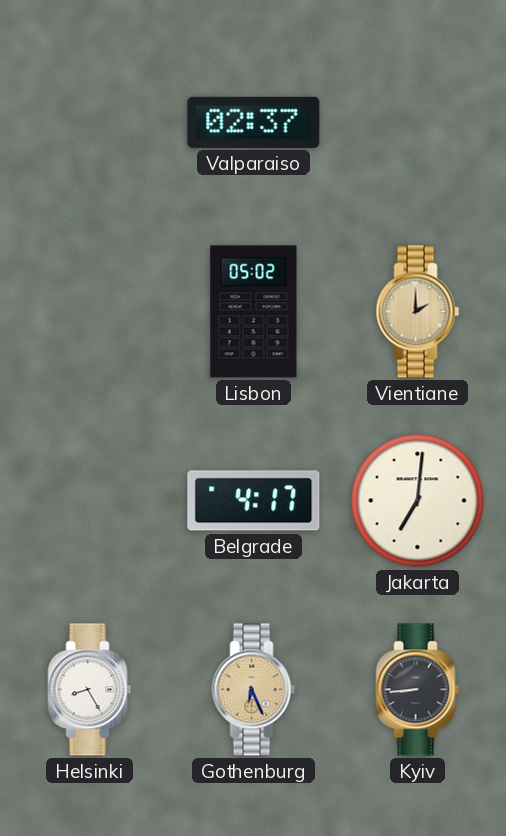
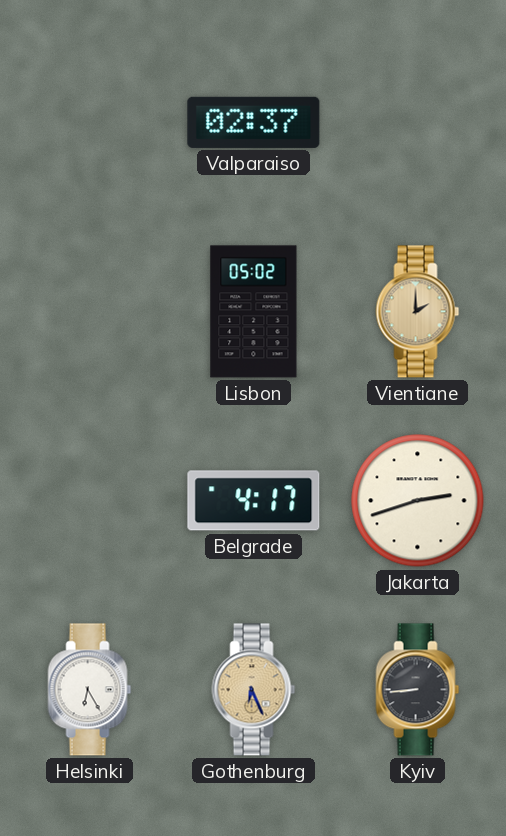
Jakarta: 7:01 -> 2:42 (418, 501)
Helsinki: 8:25 -> 6:25 (90, 690)
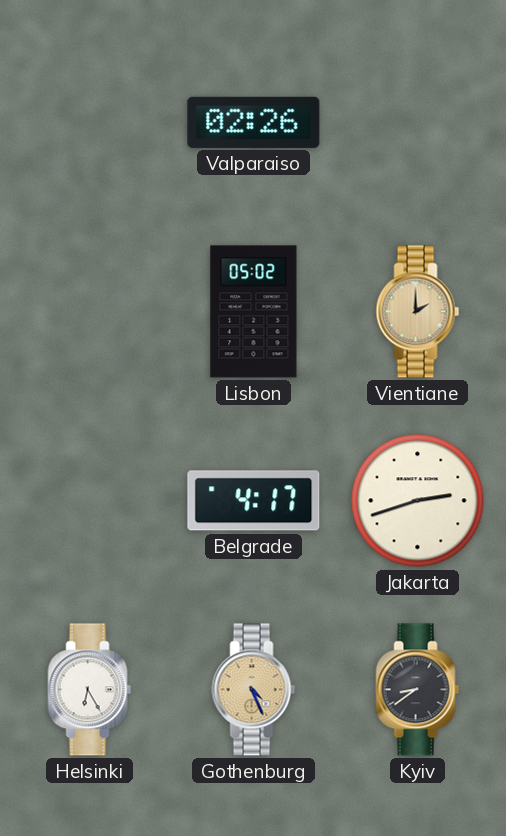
Valparaiso: 02:37 -> 02:26 (254, 122)
Gothenburg: 6:26 -> 4:26 (254, 690)
Kyiv: 8:44 -> 8:39 (418, 690)
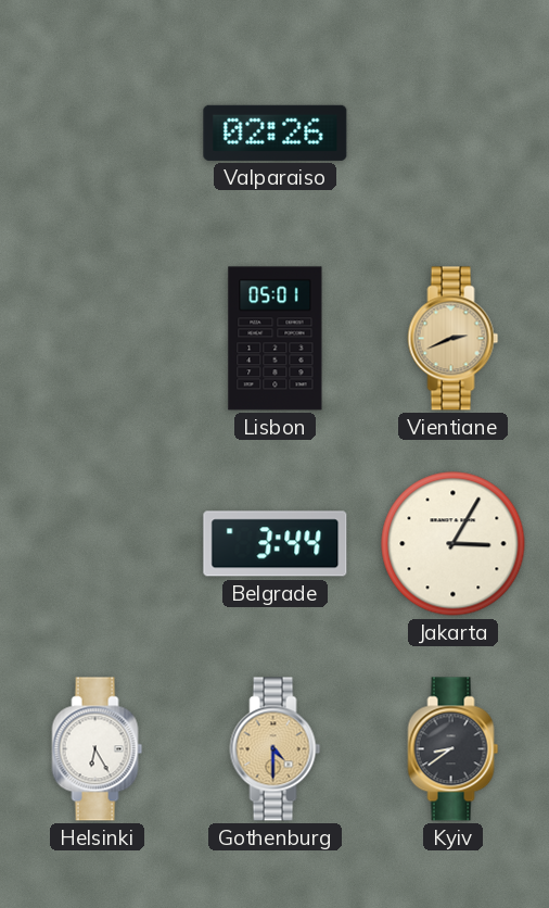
Lisbon: 05:02 -> 05:01 (276, 339)
Vientiane: 2:00 -> 2:41 (454, 339)
Belgrade: 4:17 -> 3:44 (276, 544)
Jakarta: 2:42 -> 3:05 (454, 544)
Gothenburg: 4:26 -> 4:30 (276, 749)
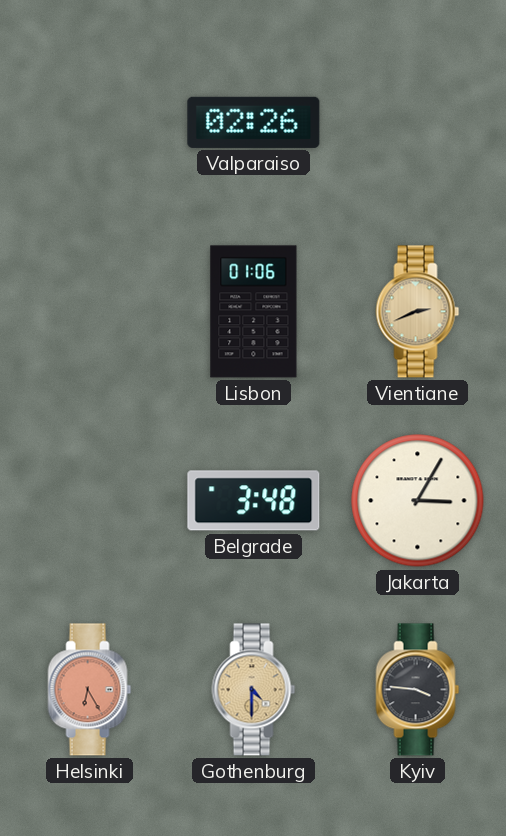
Lisbon: 05:01 -> 01:06 (254, 312)
Belgrade: 3:44 -> 3:48 (254, 501)
Helsinki dial: white -> salmon (90, 690)
Kyiv: 8:39 -> 3:46 (418, 690)
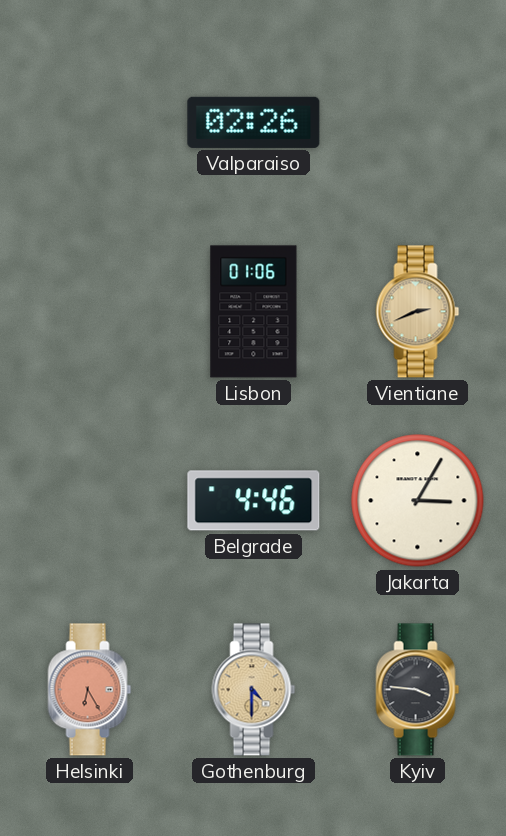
Belgrade: 3:48 -> 4:46 (254, 501)
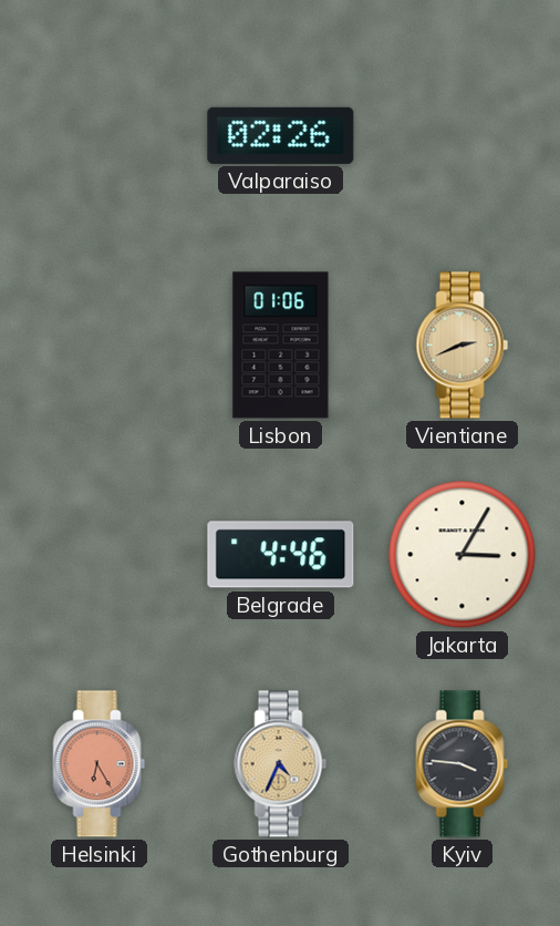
Gothenburg: 4:30 -> 4:34 (281, 764)
